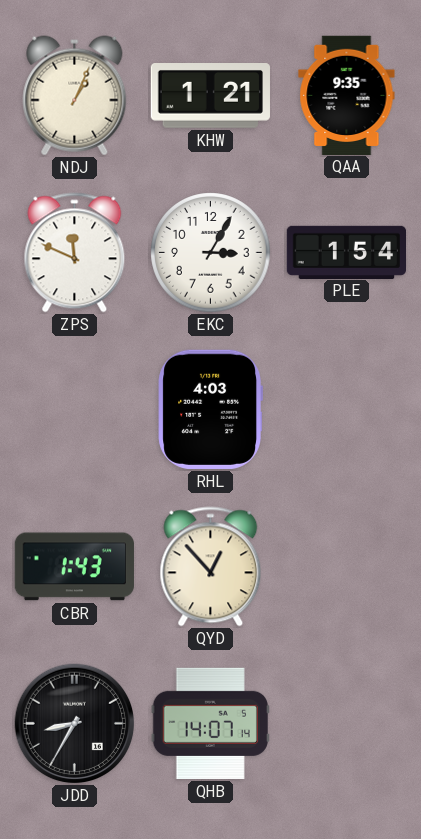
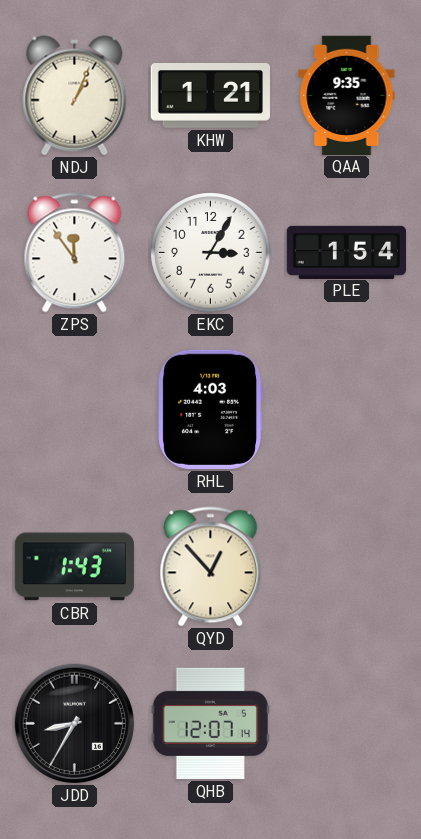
ZPS: 11:49 -> 11:54 (75, 253)
QHB: 14:07 -> 12:07 (210, 723)
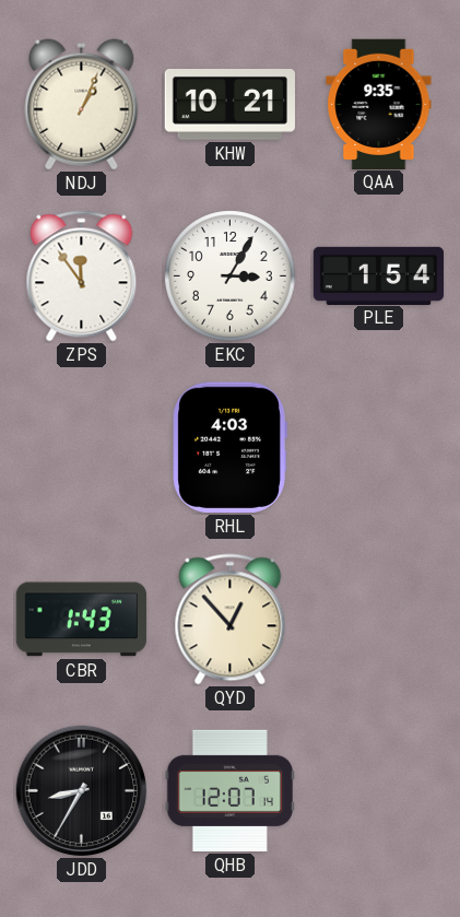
KHW: 1:21 -> 10:21 (229, 105)
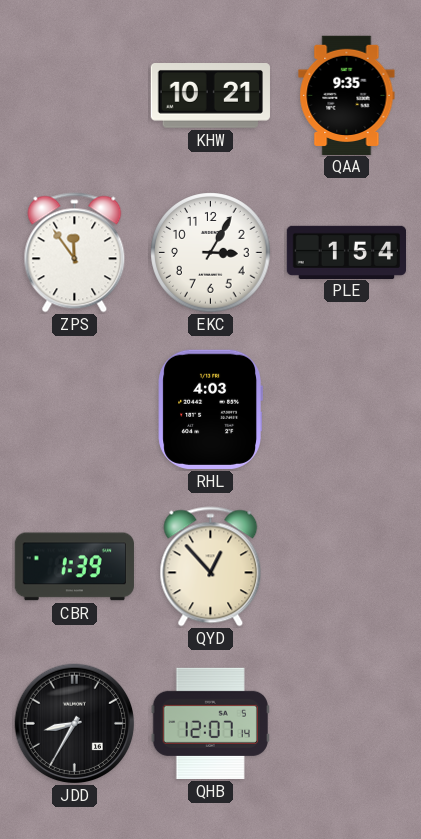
NDJ: 1:04 -> none (82, 105)
CBR: 1:43 -> 1:39 (74, 567)
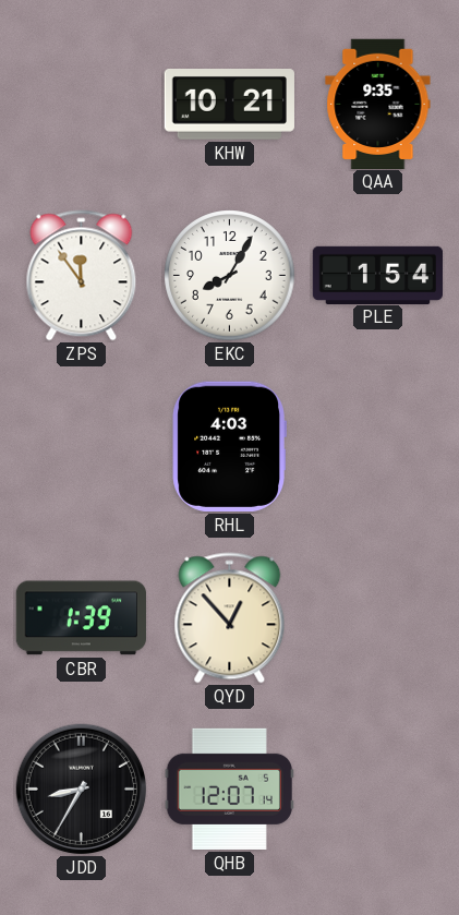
EKC: 3:05 -> 8:05 (230, 276)
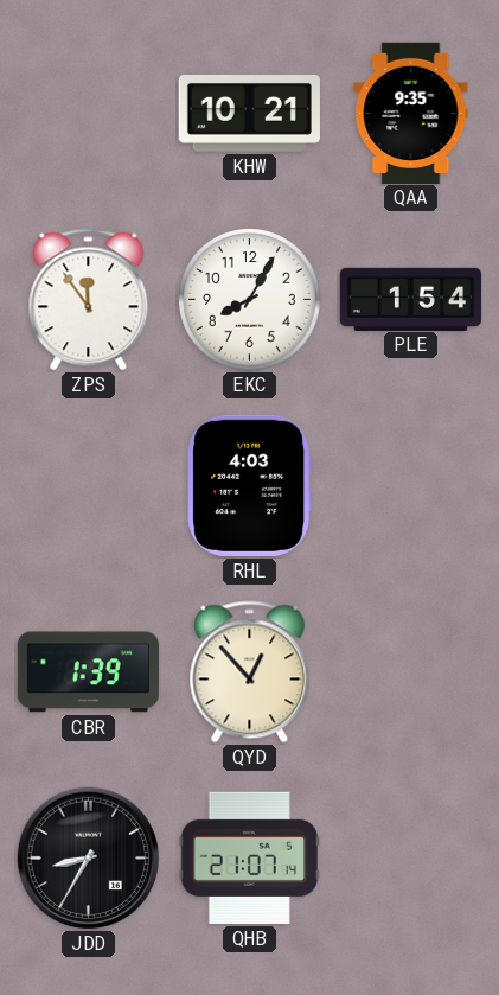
QHB: 12:07 -> 21:07 (249, 857)
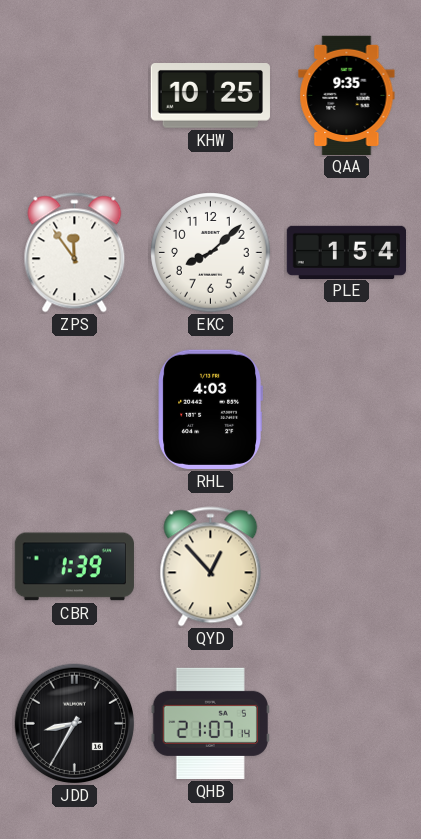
KHW: 10:21 -> 10:25 (210, 96)
EKC: 8:05 -> 8:08 (211, 253)
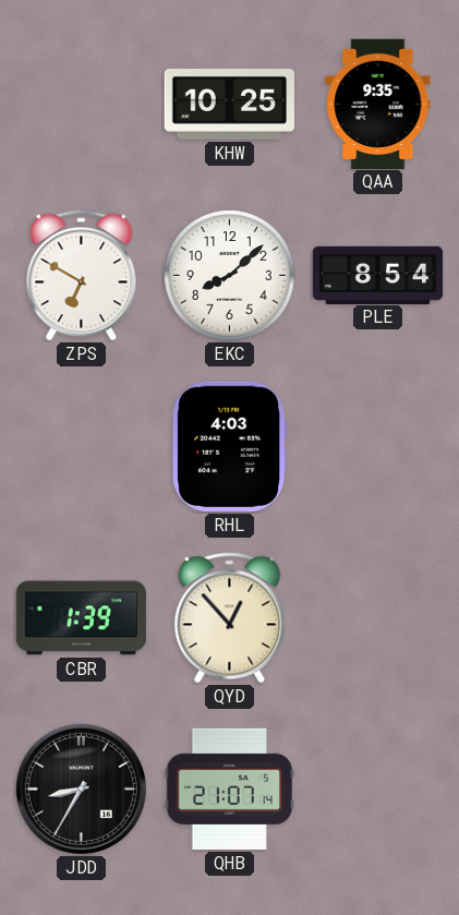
ZPS: 11:54 -> 6:50 (82, 276)
PLE: 1:54 -> 8:54 (378, 275)
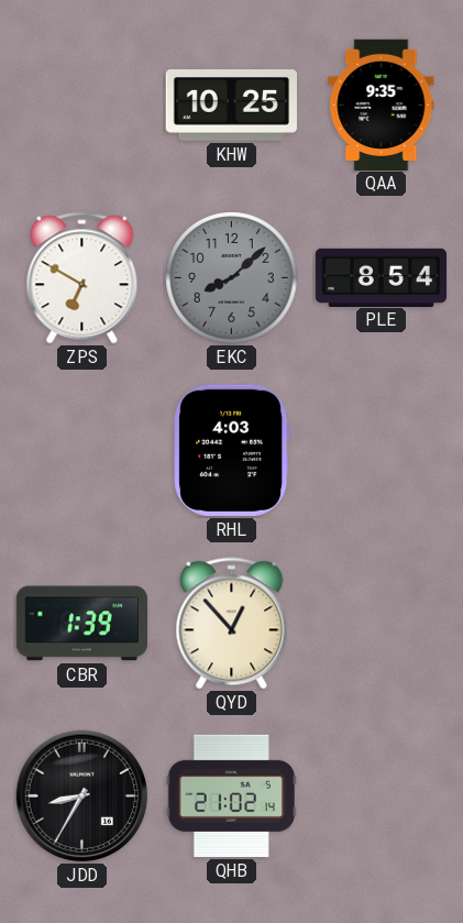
EKC dial: white -> grey (232, 278)
QHB: 21:07 -> 21:02 (231, 795)
